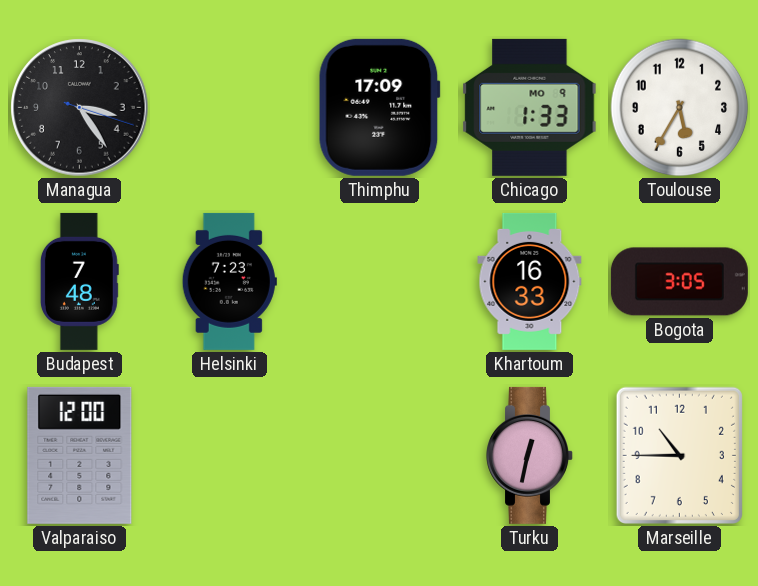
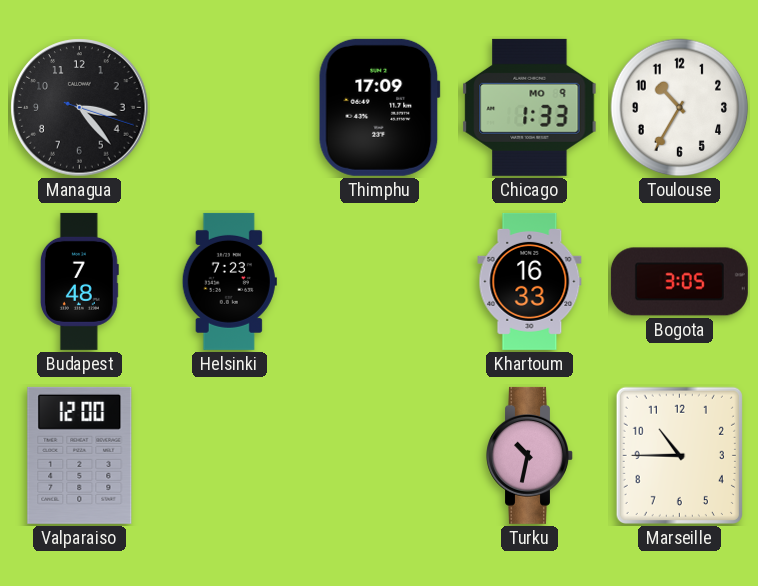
Managua: 3:24 -> 3:23 (80, 108)
Toulouse: 5:35 -> 10:35 (680, 108)
Turku: 12:32 -> 10:32 (530, 455)
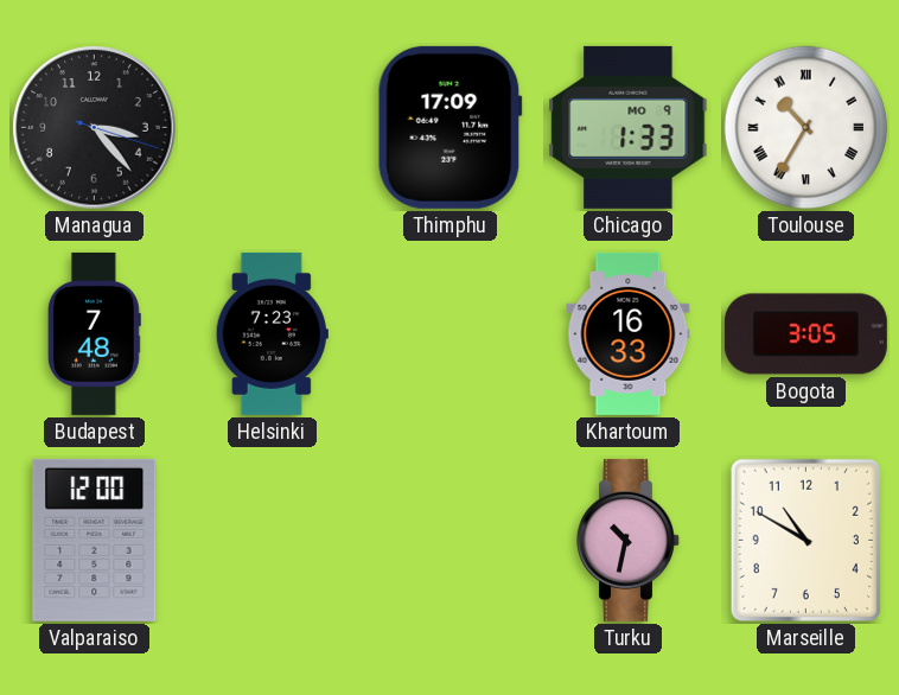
Toulouse numerals: Arabic -> Roman (806, 128)
Marseille: 10:45 -> 10:50 (805, 540)
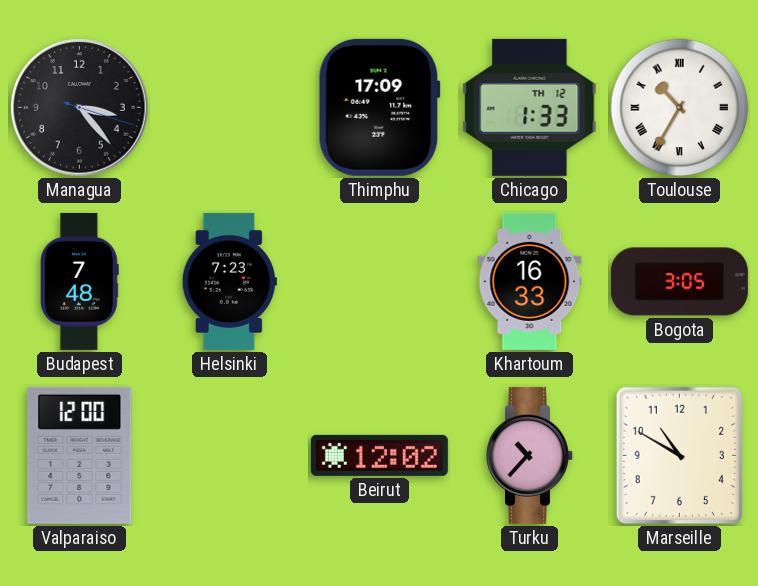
Chicago date: MO 9 -> TH 12 (530, 107)
Beirut: none -> 12:02 (379, 455)
Turku: 10:32 -> 10:37 (530, 455)
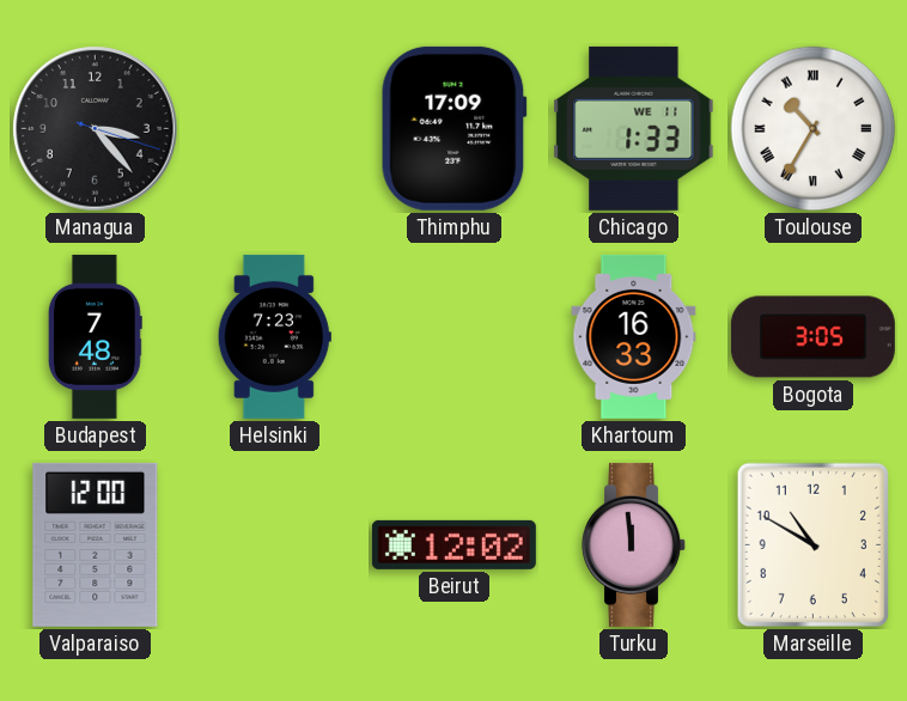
Chicago date: TH 12 -> WE 11 (634, 128)
Turku: 10:37 -> 11:59 (634, 544)
